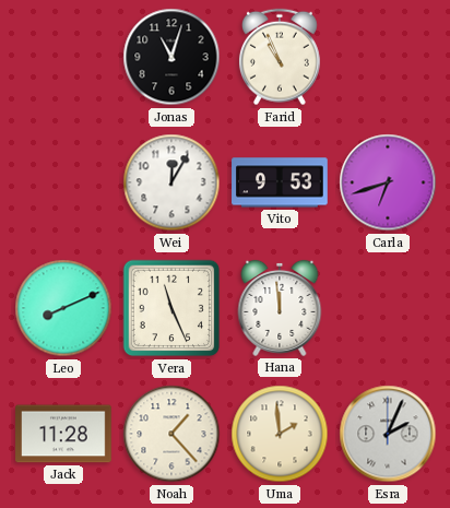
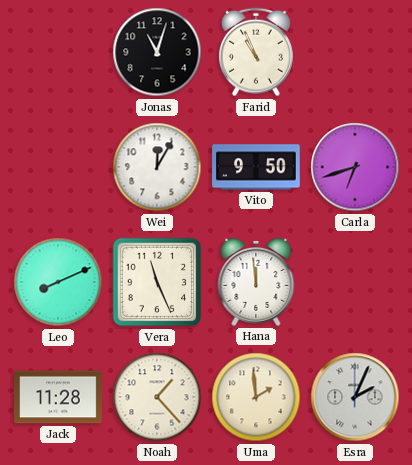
Vito: 9:53 -> 9:50 (256, 167)
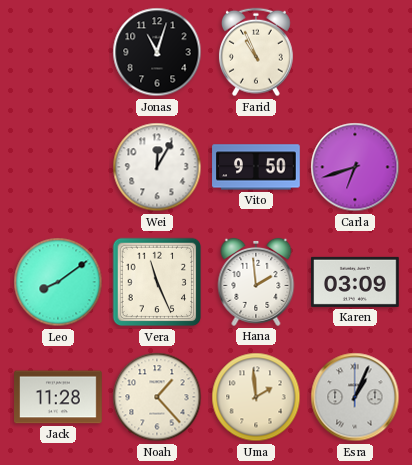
Leo: 8:11 -> 8:09 (58, 282)
Hana: 11:59 -> 1:59 (256, 282)
Karen: none -> 03:09 (355, 282)
Esra: 2:04 -> 1:04 (355, 397)
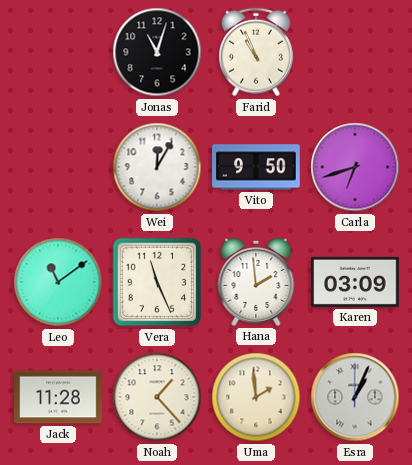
Leo: 8:09 -> 11:09 (58, 282)
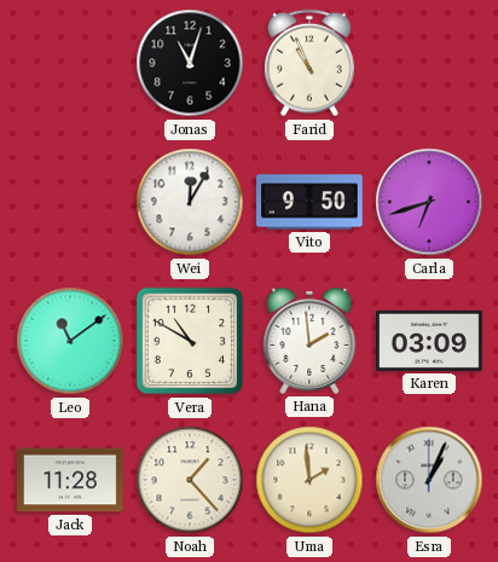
Vera: 11:26 -> 10:50 (190, 341)
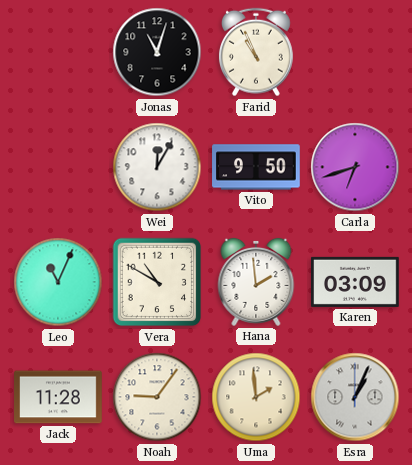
Leo: 11:09 -> 11:04 (58, 282)
Noah: 1:23 -> 9:06 (157, 397)
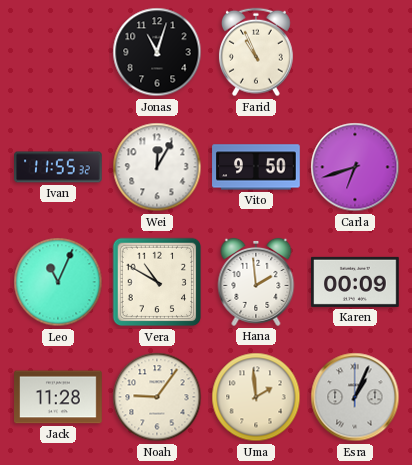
Ivan: none -> 11:55 (58, 167)
Karen: 03:09 -> 00:09 (355, 282)
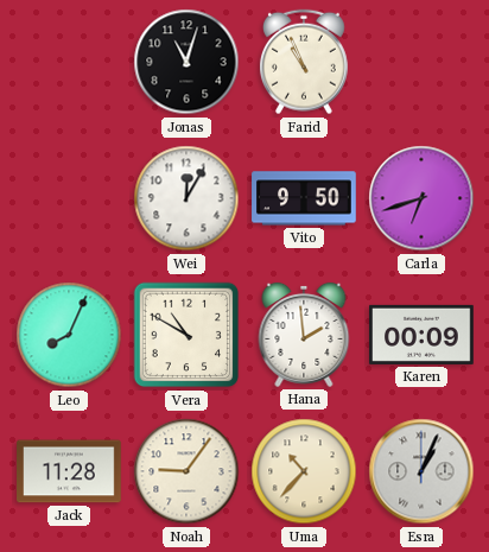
Ivan: 11:55 -> none (58, 167)
Leo: 11:04 -> 8:04 (69, 335)
Uma: 1:59 -> 10:37 (304, 471)
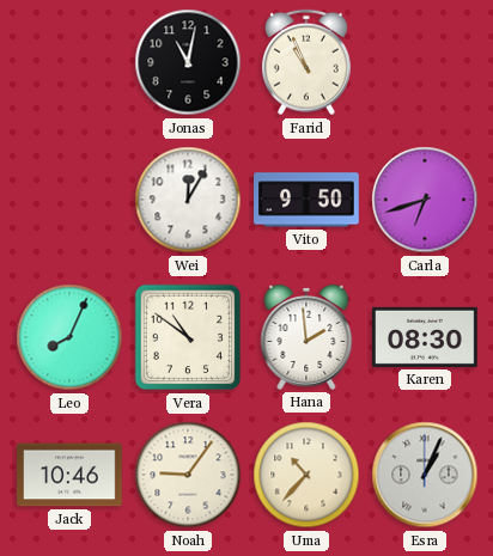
Jonas: 11:03 -> 11:02 (188, 62)
Vera: 10:50 -> 10:51 (188, 337)
Karen: 00:09 -> 08:30 (425, 337)
Jack: 11:28 -> 10:46 (69, 475)
